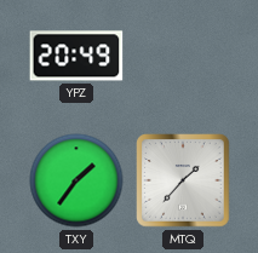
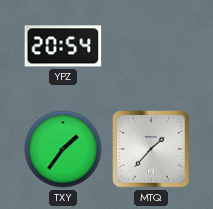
YPZ: 20:49 -> 20:54 (63, 46)
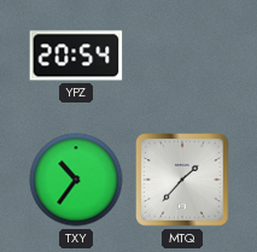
TXY: 1:36 -> 10:36 (76, 180)
